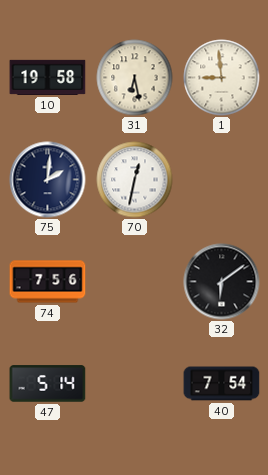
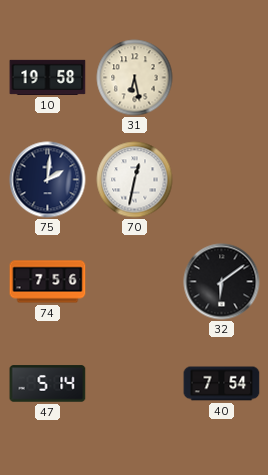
1: 8:59 -> none (222, 78)
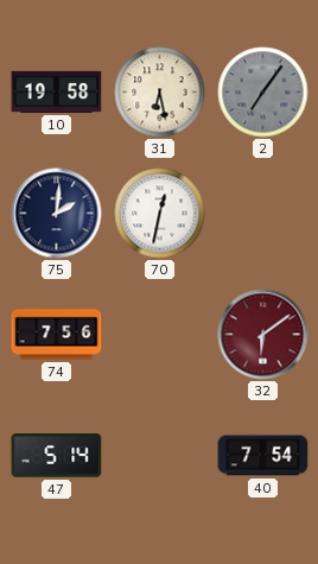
2: none -> 7:06 (263, 93)
32 dial: black -> burgundy (263, 335)
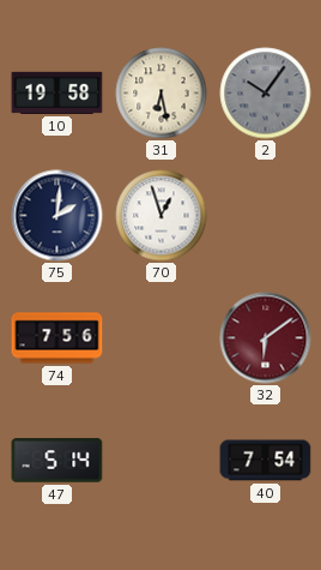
2: 7:06 -> 10:06 (266, 94)
70: 12:32 -> 12:57 (162, 216)
